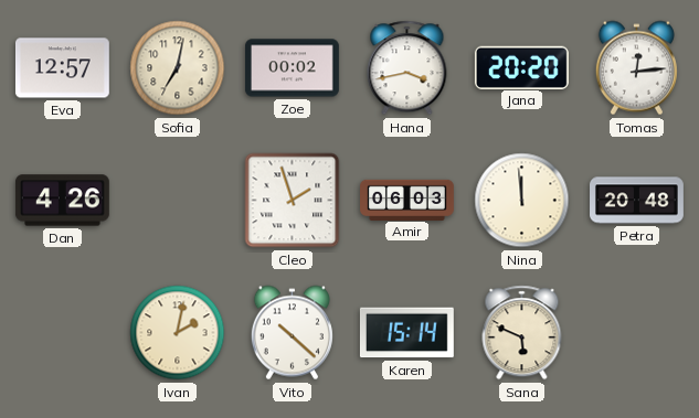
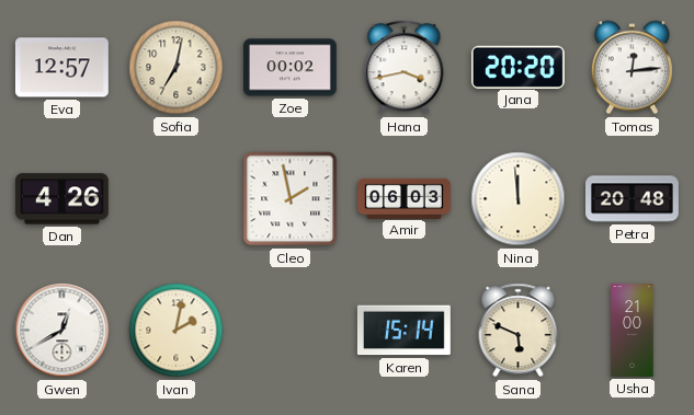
Cleo: 1:57 -> 1:58 (291, 199)
Gwen: none -> 12:40 (62, 331)
Vito: 10:22 -> none (292, 333)
Usha: none -> 21:00 (633, 331)
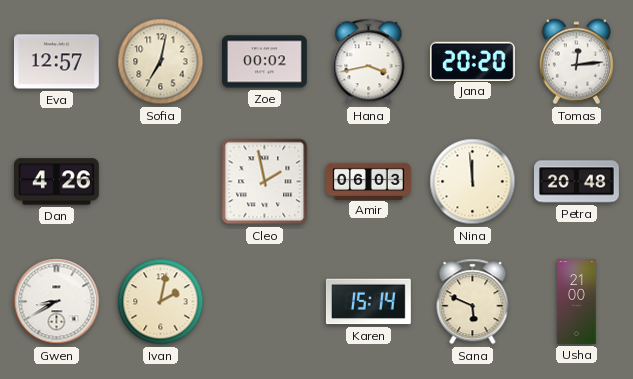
Gwen: 12:40 -> 8:40 (57, 302)
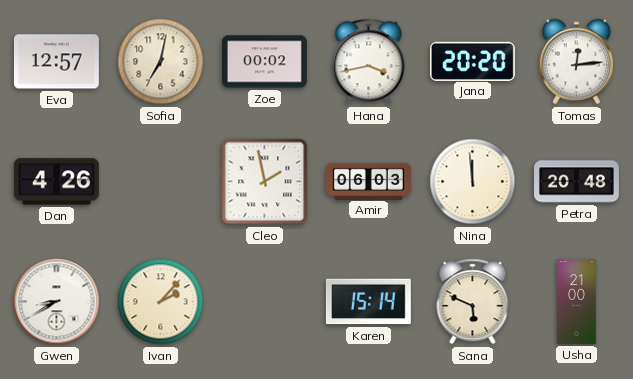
Ivan: 2:02 -> 2:07 (161, 302)
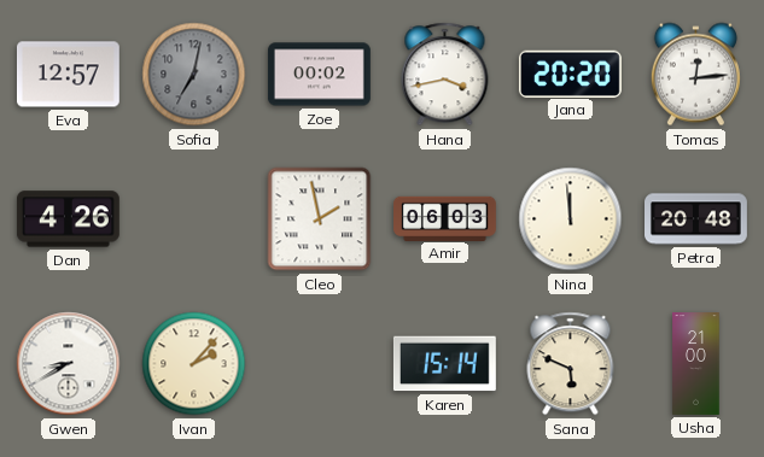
Sofia dial: cream -> grey (194, 75)
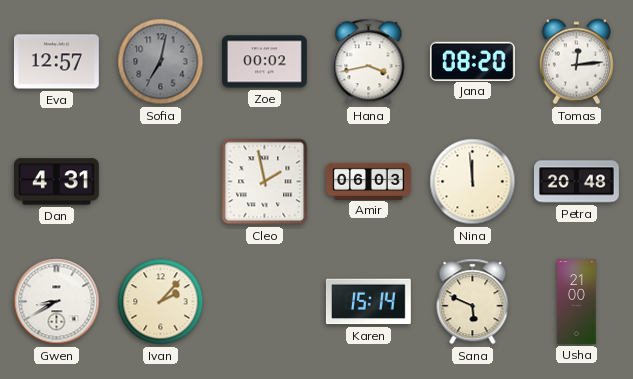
Jana: 20:20 -> 08:20 (472, 61)
Dan: 4:26 -> 4:31 (56, 182)
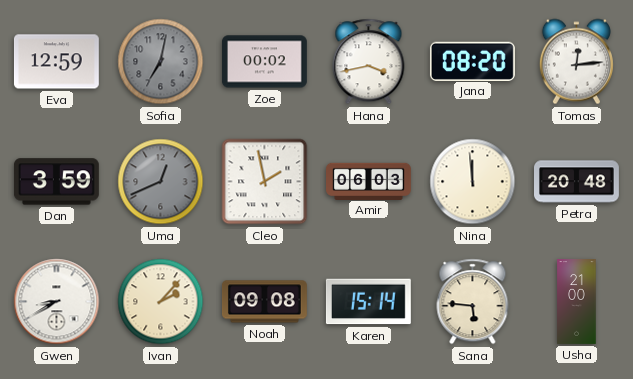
Eva: 12:57 -> 12:59 (56, 62)
Dan: 4:31 -> 3:59 (56, 182)
Uma: none -> 12:41 (161, 182)
Noah: none -> 09:08 (264, 302)
Sana: 5:49 -> 5:46 (473, 302)
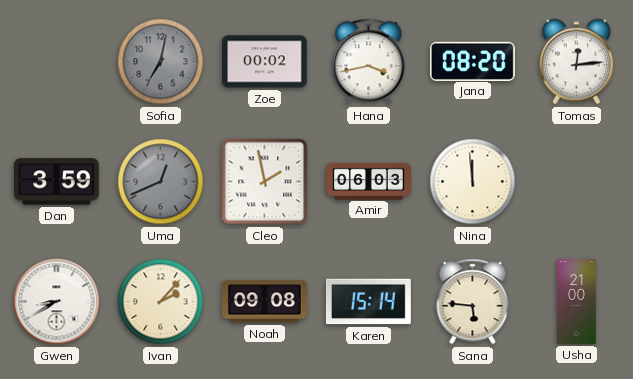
Eva: 12:59 -> none (56, 62)
Petra: 20:48 -> none (577, 182)
